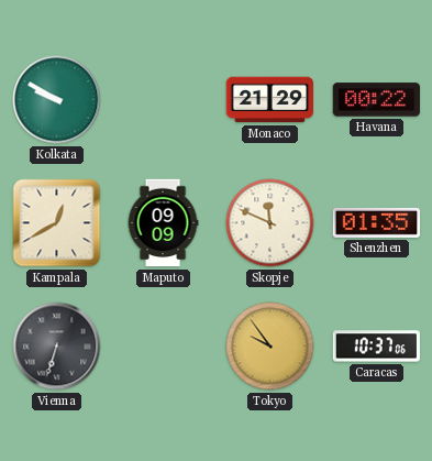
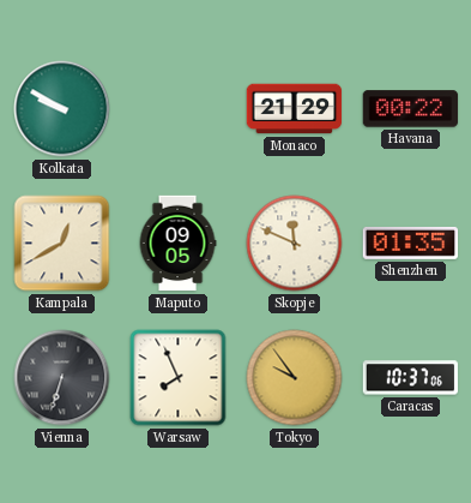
Maputo: 09:09 -> 09:05 (177, 244)
Warsaw: none -> 7:56 (179, 378)
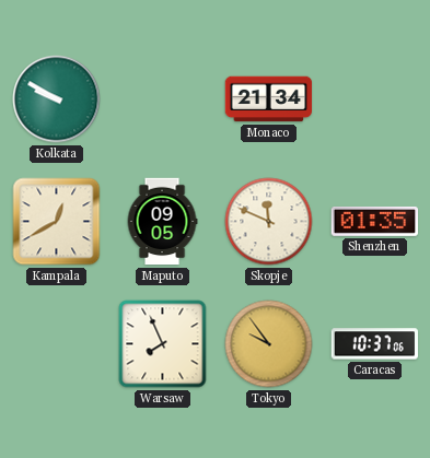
Monaco: 21:29 -> 21:34 (269, 99)
Havana: 00:22 -> none (411, 109)
Vienna: 6:33 -> none (62, 378)
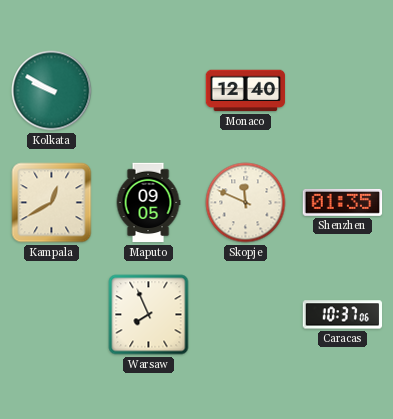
Monaco: 21:34 -> 12:40 (246, 91)
Tokyo: 9:54 -> none (269, 344)
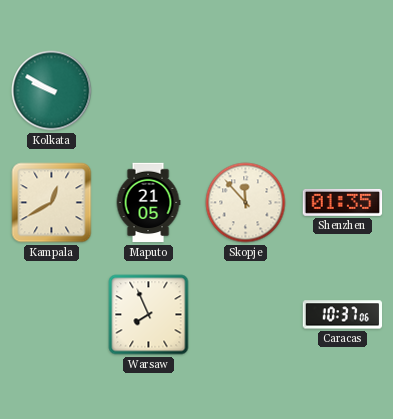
Monaco: 12:40 -> none (246, 91)
Maputo: 09:05 -> 21:05 (148, 203)
Skopje: 11:49 -> 11:53 (246, 203)
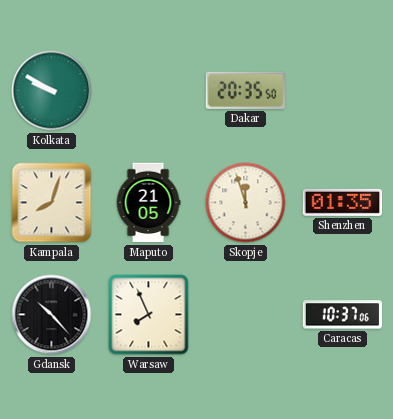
Dakar: none -> 20:35 (245, 90)
Kampala: 12:40 -> 8:03 (52, 203)
Skopje: 11:53 -> 11:57 (246, 203)
Gdansk: none -> 10:23 (52, 315)
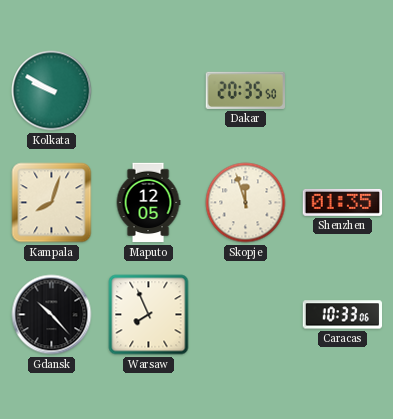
Maputo: 21:05 -> 12:05 (148, 203)
Caracas: 10:37 -> 10:33 (343, 315)
